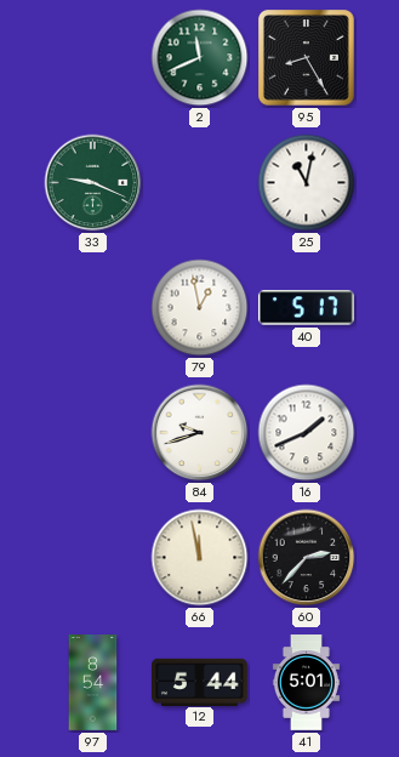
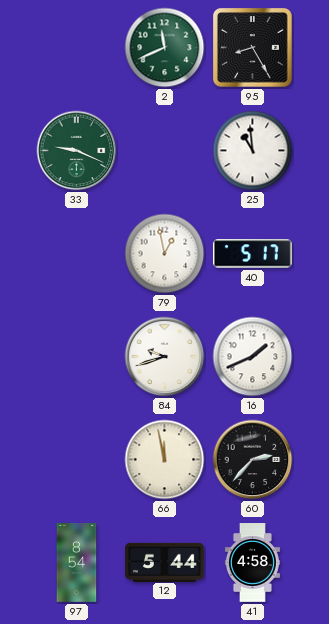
25: 11:02 -> 10:59 (253, 151)
41: 5:01 -> 4:58 (252, 563)
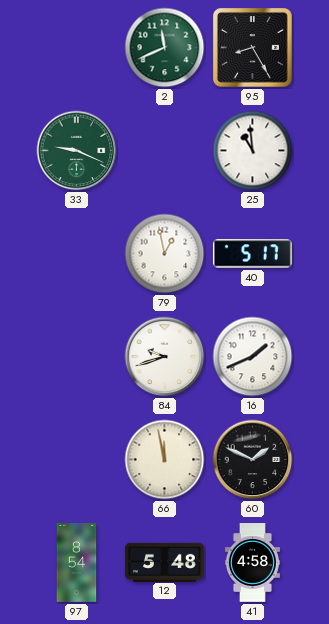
60: 2:37 -> 1:49 (253, 460)
12: 5:44 -> 5:48 (165, 562)
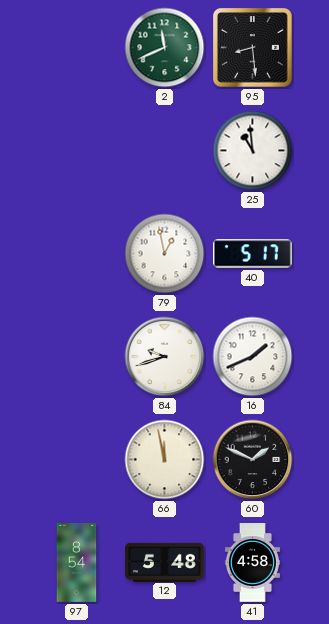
95: 8:25 -> 8:29 (253, 48)
33: 9:19 -> none (77, 151)
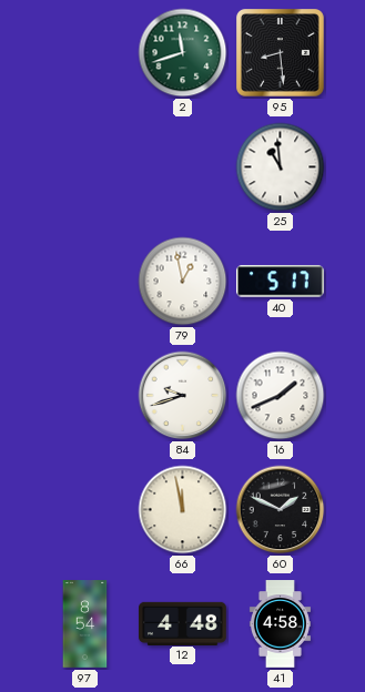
2: 11:41 -> 11:42 (183, 53)
12: 5:48 -> 4:48 (183, 623)
